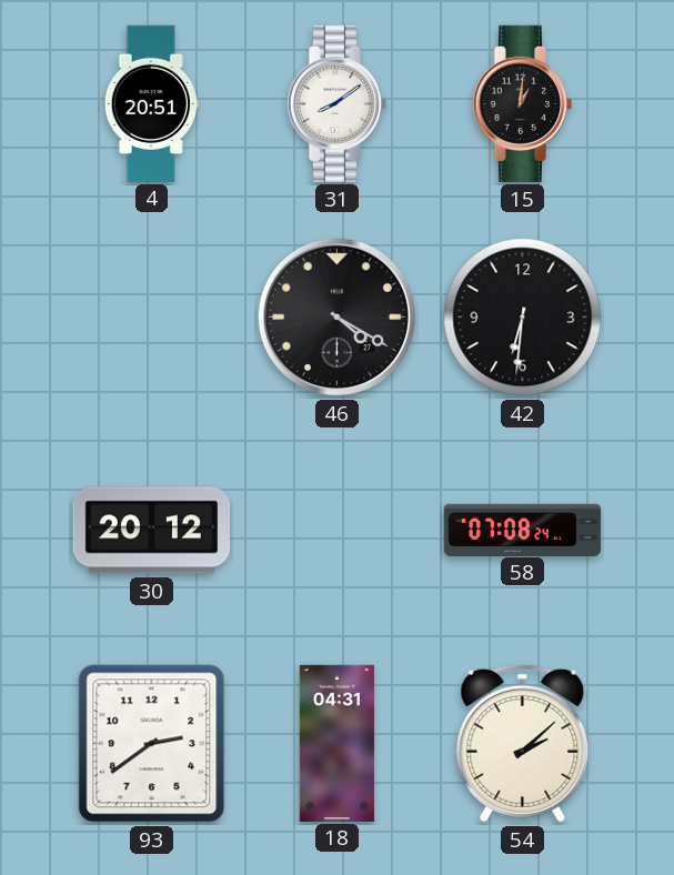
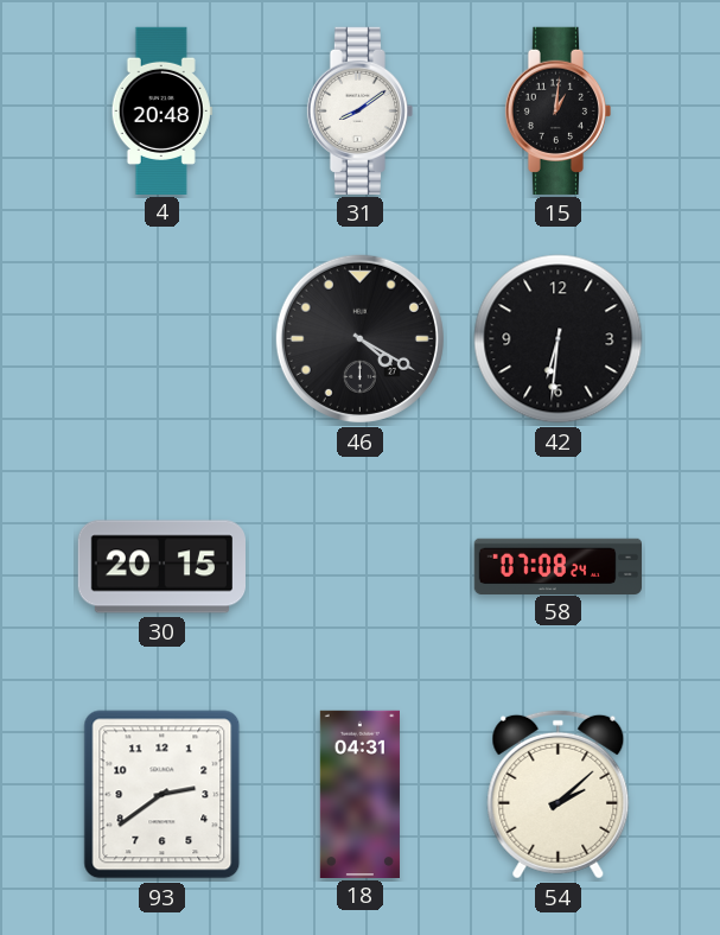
4: 20:51 -> 20:48 (161, 110)
30: 20:12 -> 20:15 (161, 567)
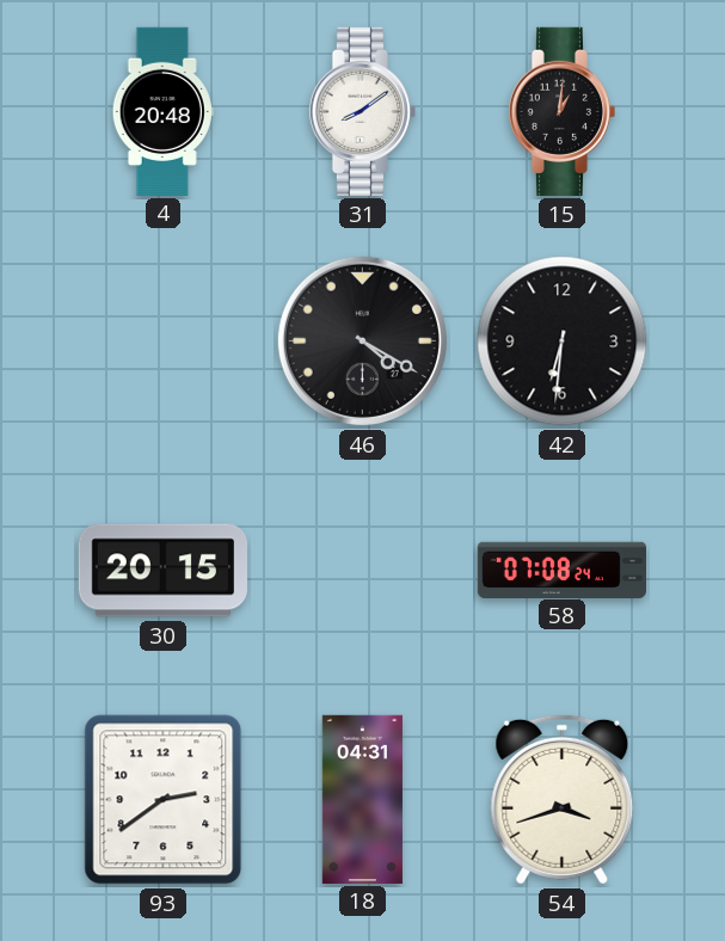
54: 2:08 -> 3:42 (563, 799)
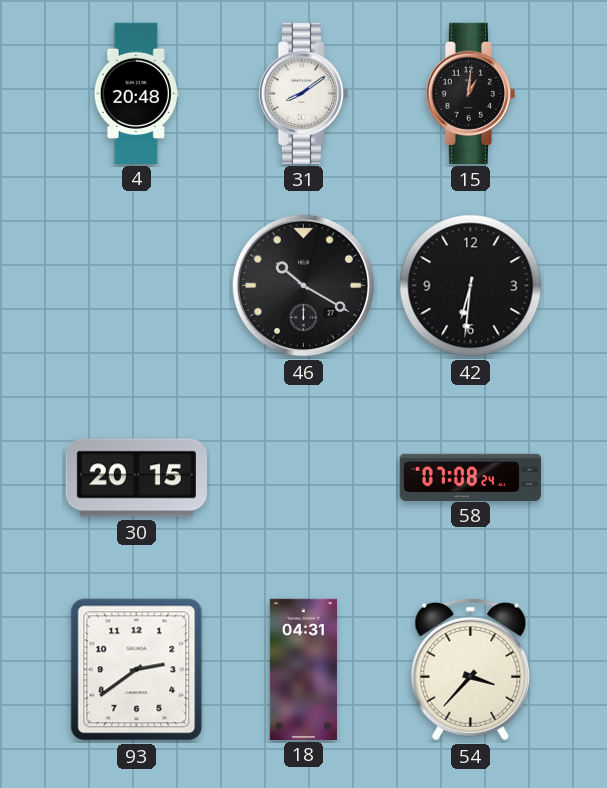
46: 4:20 -> 10:20 (303, 285)
54: 3:42 -> 3:37 (471, 669)
